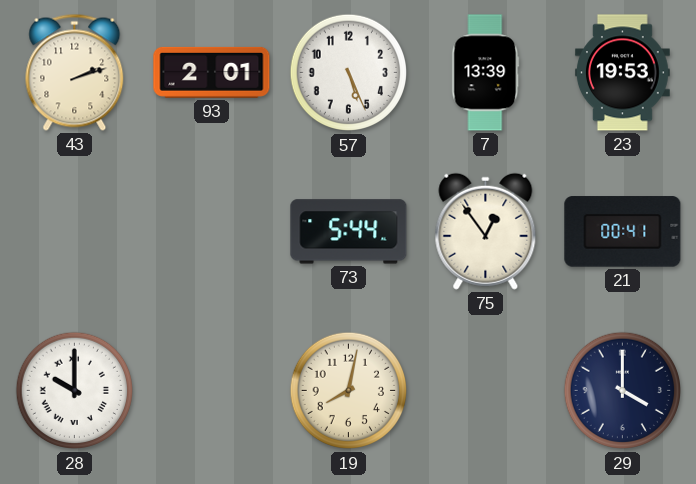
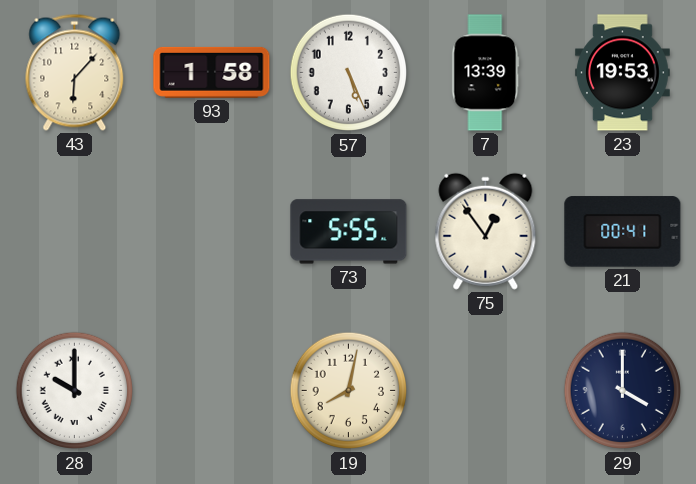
43: 2:12 -> 6:07 (75, 72)
93: 2:01 -> 1:58 (212, 72)
73: 5:44 -> 5:55 (349, 232)
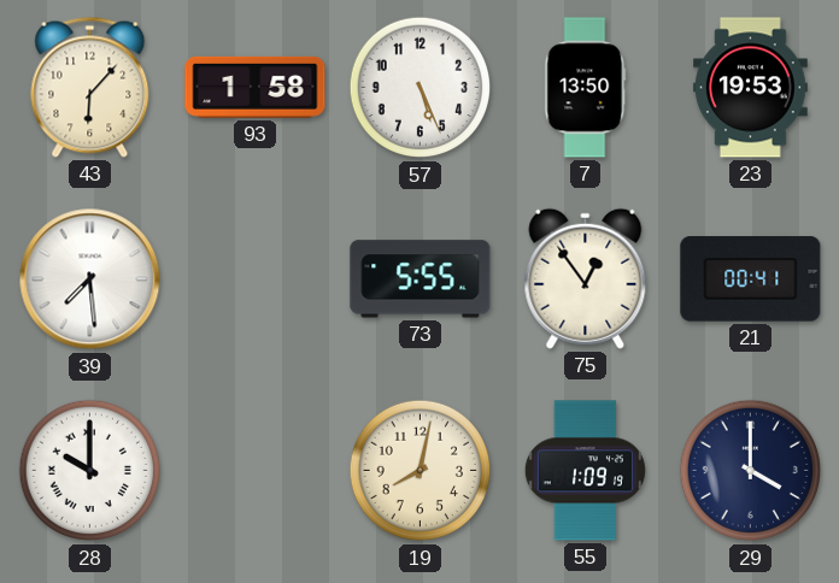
7: 13:39 -> 13:50 (586, 88)
39: none -> 7:29 (90, 279)
55: none -> 1:09 (585, 471)
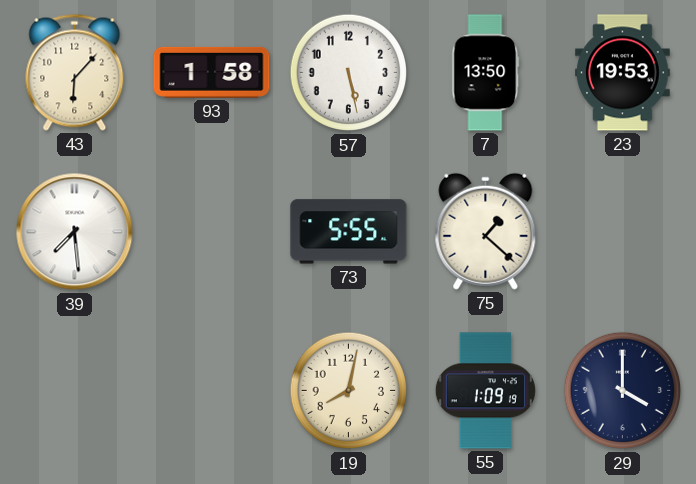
57: 5:26 -> 5:28 (349, 73)
75: 12:54 -> 1:22 (486, 231)
21: 00:41 -> none (751, 279)
28: 10:00 -> none (90, 471)
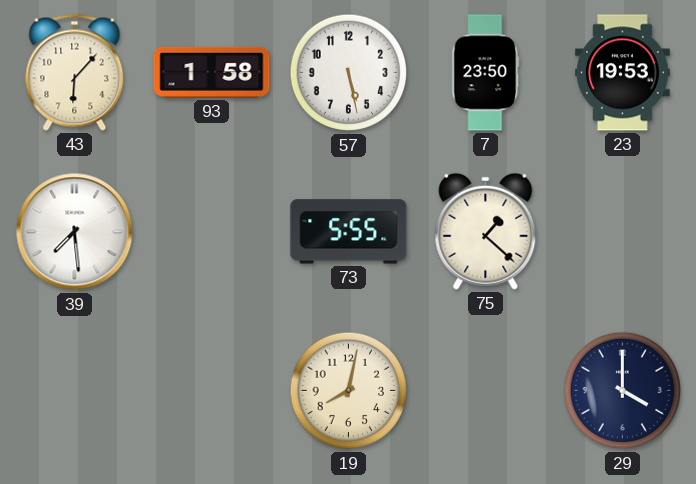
7: 13:50 -> 23:50 (486, 73)
55: 1:09 -> none (485, 391)
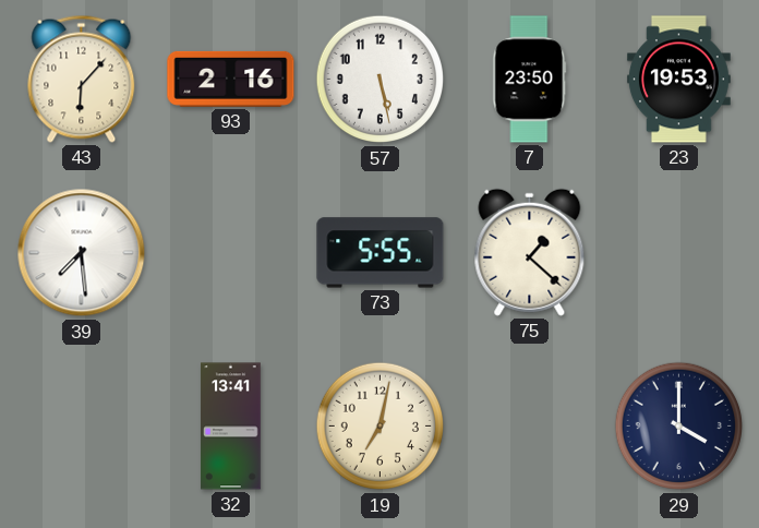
93: 1:58 -> 2:16 (231, 79)
32: none -> 13:41 (231, 427)
19: 8:02 -> 7:02 (381, 427)
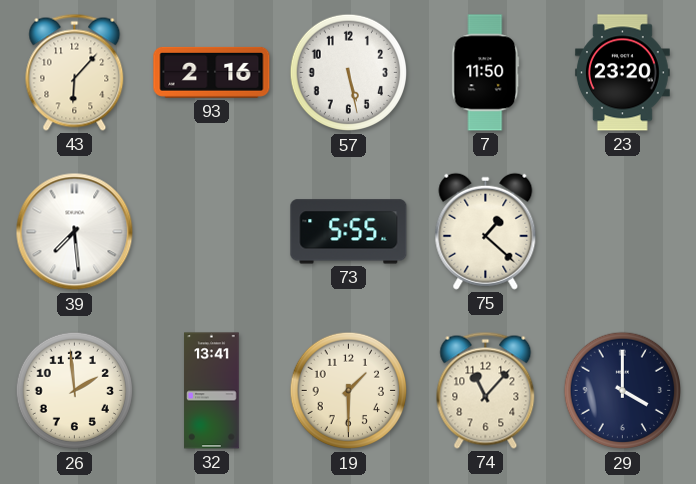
7: 23:50 -> 11:50 (486, 73)
23: 19:53 -> 23:20 (622, 73)
26: none -> 1:59 (75, 391)
19: 7:02 -> 1:30 (349, 391)
74: none -> 11:07 (486, 390)
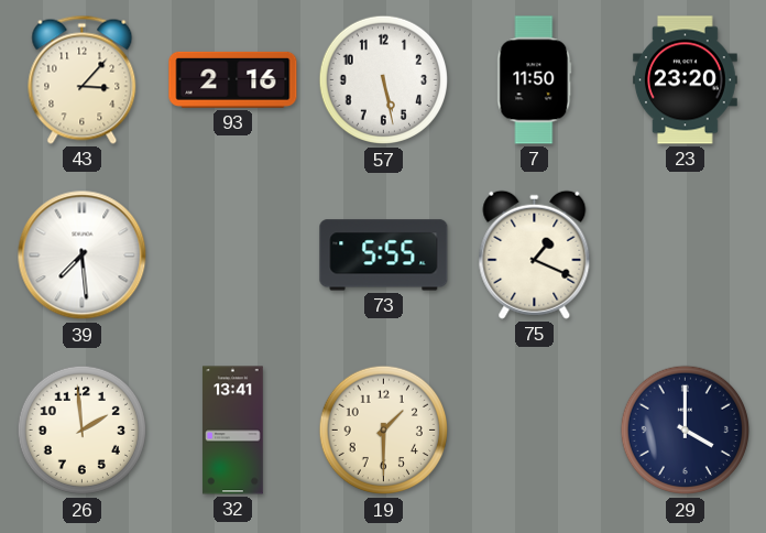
43: 6:07 -> 3:07 (83, 79)
75: 1:22 -> 1:19 (535, 254)
74: 11:07 -> none (486, 390)
